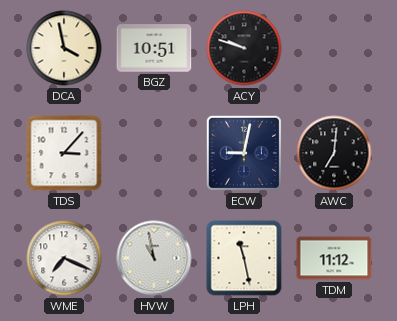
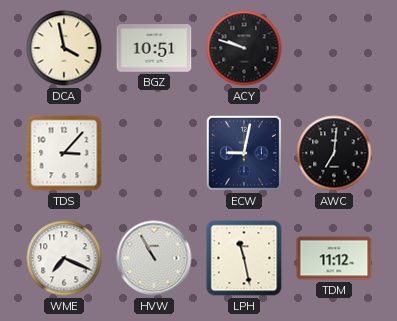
HVW: 10:58 -> 10:55 (154, 258)
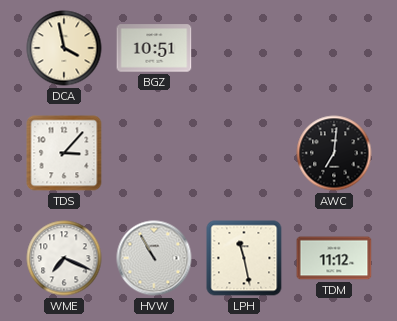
ACY: 9:48 -> none (244, 48)
ECW: 9:02 -> none (244, 153)
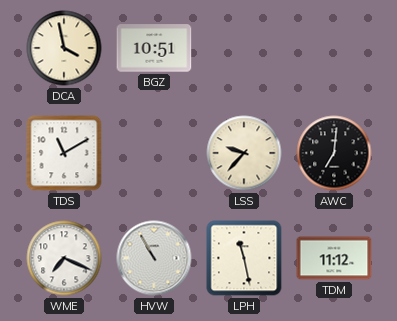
TDS: 3:07 -> 11:10 (64, 153)
LSS: none -> 9:37 (244, 153)
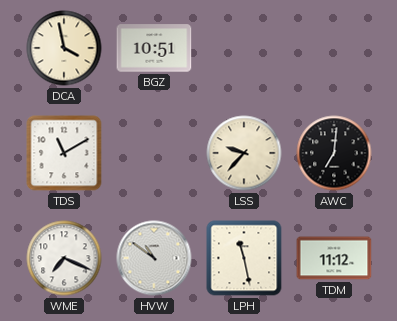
HVW: 10:55 -> 10:51 (154, 258)
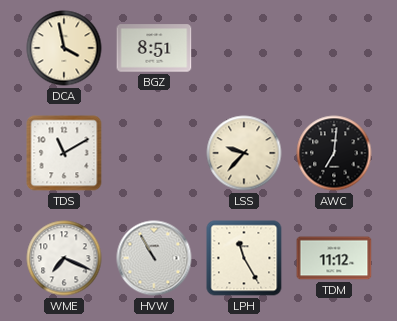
BGZ: 10:51 -> 8:51 (154, 48)
HVW: 10:51 -> 10:55 (154, 258)
LPH: 11:28 -> 11:25 (244, 258)
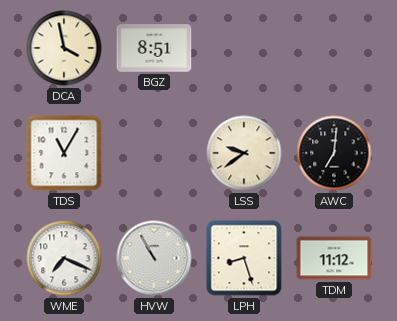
TDS: 11:10 -> 11:05 (64, 153)
LSS: 9:37 -> 9:39 (244, 153)
LPH: 11:25 -> 8:27 (244, 258)
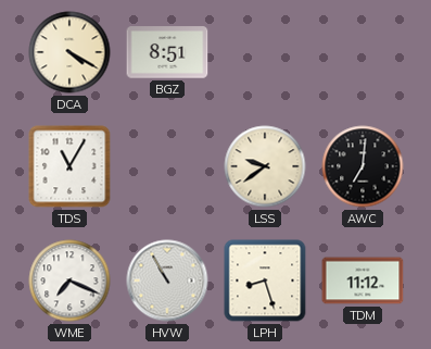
DCA: 3:58 -> 4:20 (69, 52)
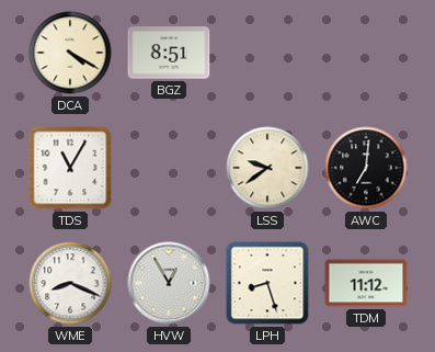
WME: 7:19 -> 8:19 (70, 283)
HVW: 10:55 -> 12:55 (169, 283)
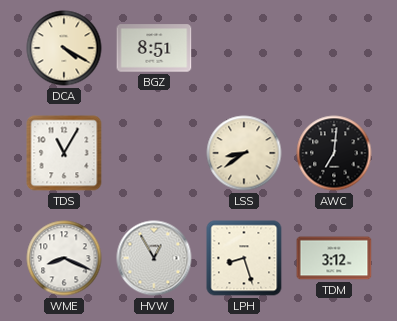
LSS: 9:39 -> 8:39 (244, 153)
TDM: 11:12 -> 3:12 (334, 258)
